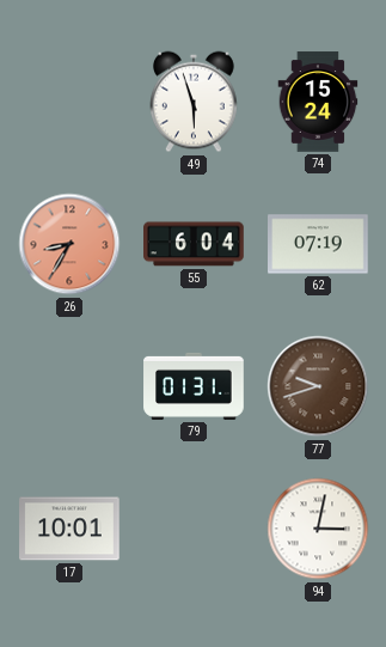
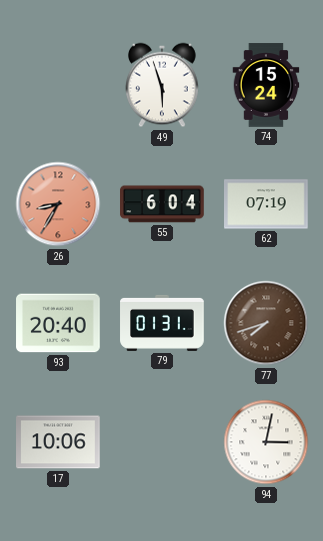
93: none -> 20:40 (58, 323)
77: 9:42 -> 7:42 (266, 323)
17: 10:01 -> 10:06 (58, 442)
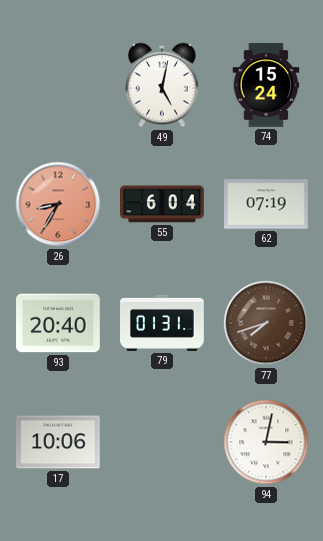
49: 5:57 -> 5:02 (163, 85)
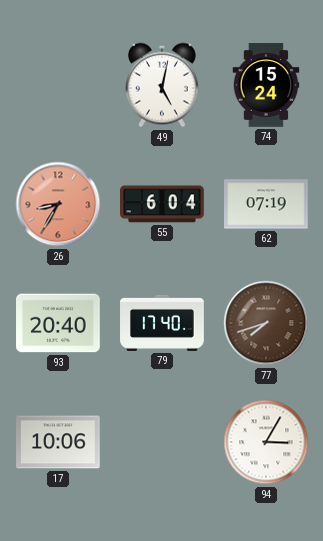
79: 01:31 -> 17:40 (162, 323)
94: 3:02 -> 3:05 (266, 442)
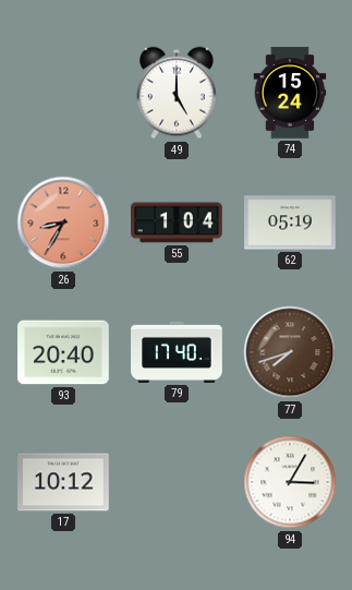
49: 5:02 -> 5:00 (178, 93)
55: 6:04 -> 1:04 (177, 222)
62: 07:19 -> 05:19 (290, 222)
17: 10:06 -> 10:12 (63, 482)
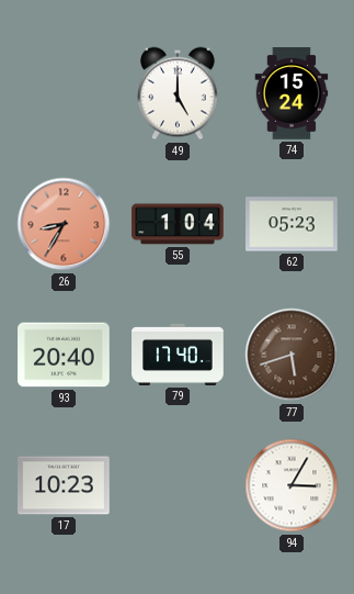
62: 05:19 -> 05:23 (292, 224)
77: 7:42 -> 5:42 (292, 355)
17: 10:12 -> 10:23 (64, 485)
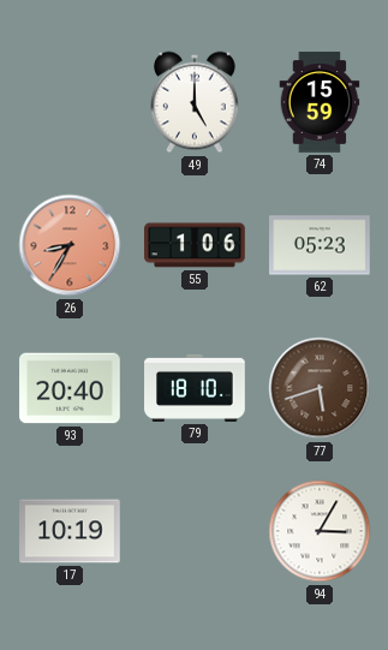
74: 15:24 -> 15:59 (320, 102)
55: 1:04 -> 1:06 (195, 245)
79: 17:40 -> 18:10 (195, 388)
17: 10:23 -> 10:19 (70, 531)
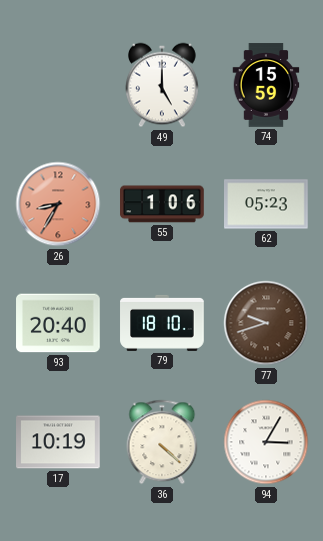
77: 5:42 -> 9:42 (266, 323)
36: none -> 4:22 (162, 442)
